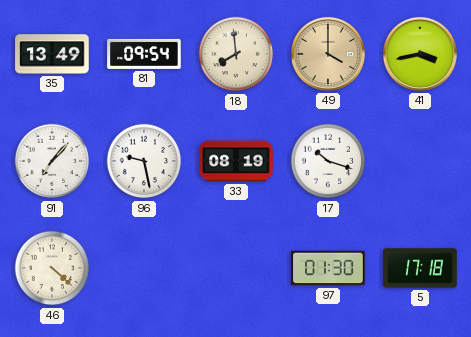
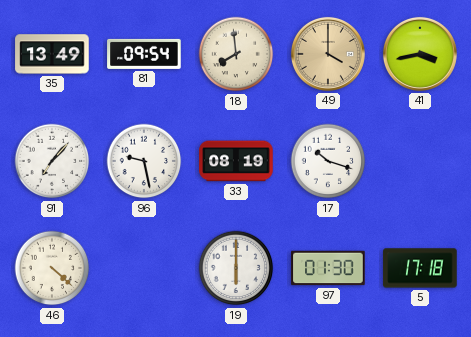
19: none -> 6:00 (236, 268)
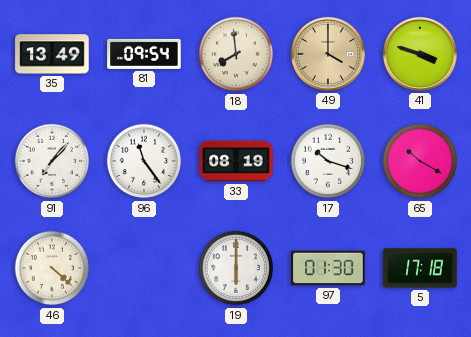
41: 3:43 -> 3:48 (420, 54)
96: 9:28 -> 11:24 (144, 161)
65: none -> 10:20 (420, 161)
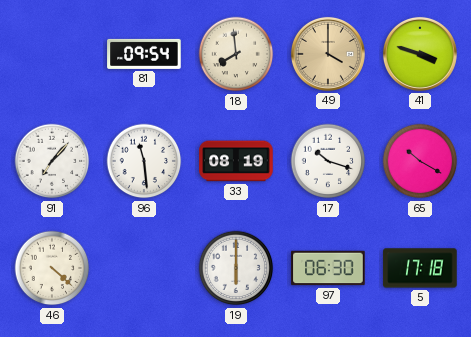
35: 13:49 -> none (52, 54)
96: 11:24 -> 11:29 (144, 161)
97: 01:30 -> 06:30 (328, 268)
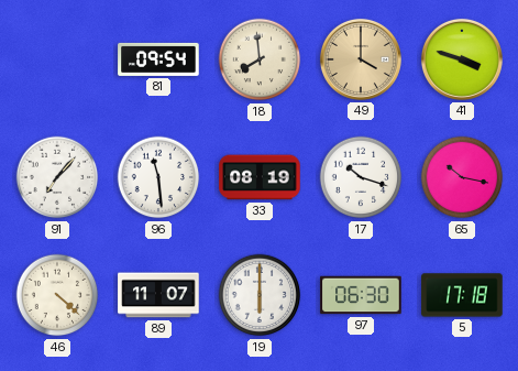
65: 10:20 -> 10:17 (462, 177)
89: none -> 11:07 (158, 295)
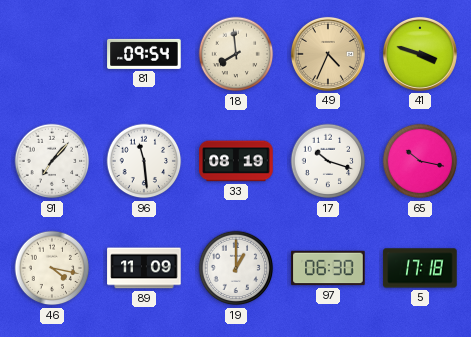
49: 4:00 -> 4:34 (328, 54)
46: 4:22 -> 4:17 (52, 268)
89: 11:07 -> 11:09 (144, 268)
19: 6:00 -> 1:00 (236, 268)
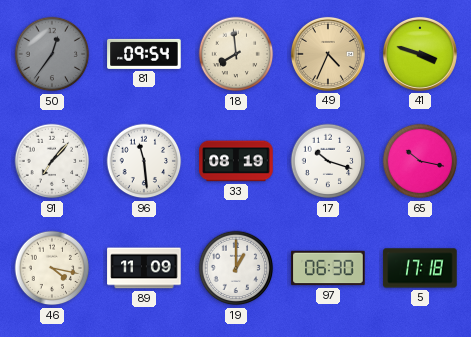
50: none -> 12:36 (52, 54)
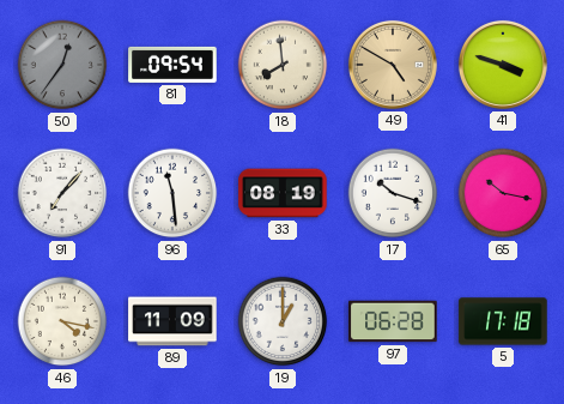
49: 4:34 -> 4:50 (393, 65)
97: 06:30 -> 06:28 (393, 321)
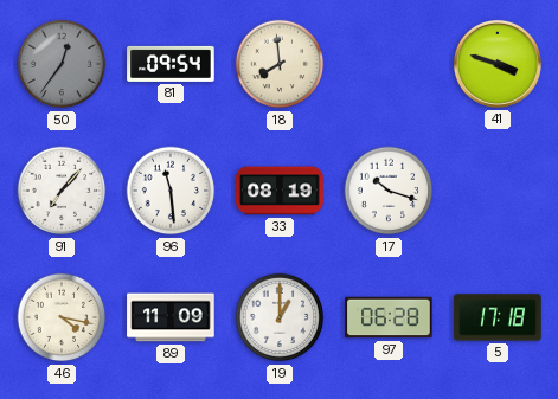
49: 4:50 -> none (393, 65)
65: 10:17 -> none (503, 193)
